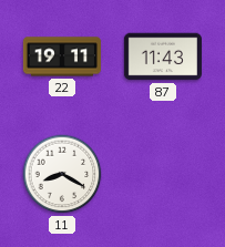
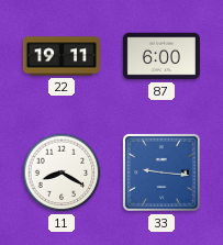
87: 11:43 -> 6:00 (161, 56)
33: none -> 9:16 (161, 172)
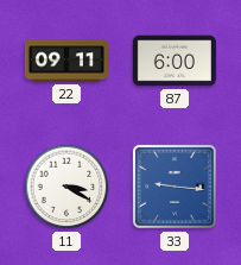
22: 19:11 -> 09:11 (66, 61)
11: 8:20 -> 3:20 (66, 187)
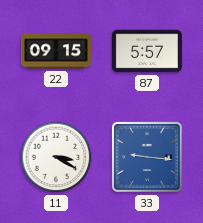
22: 09:11 -> 09:15 (56, 51)
87: 6:00 -> 5:57 (147, 51)
